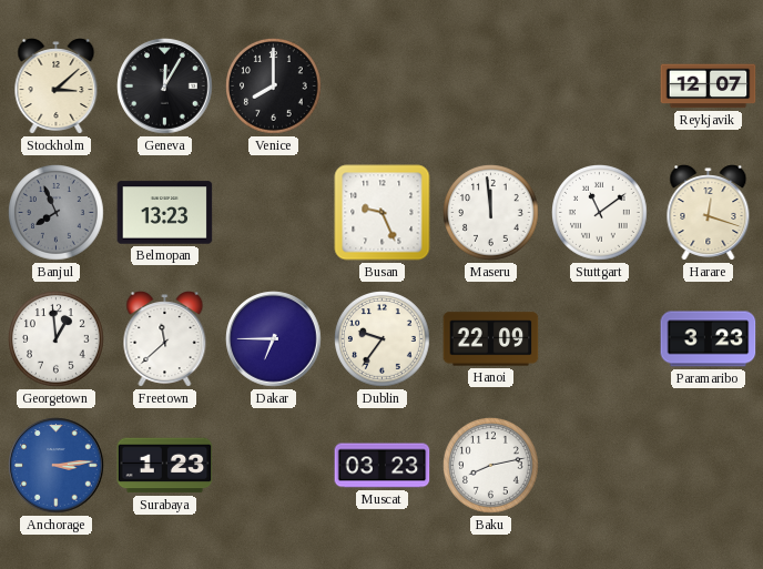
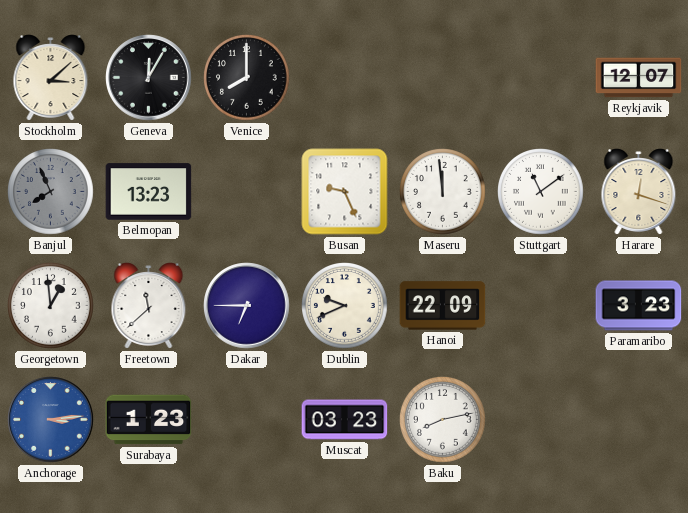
Dublin: 9:36 -> 9:41 (345, 306)
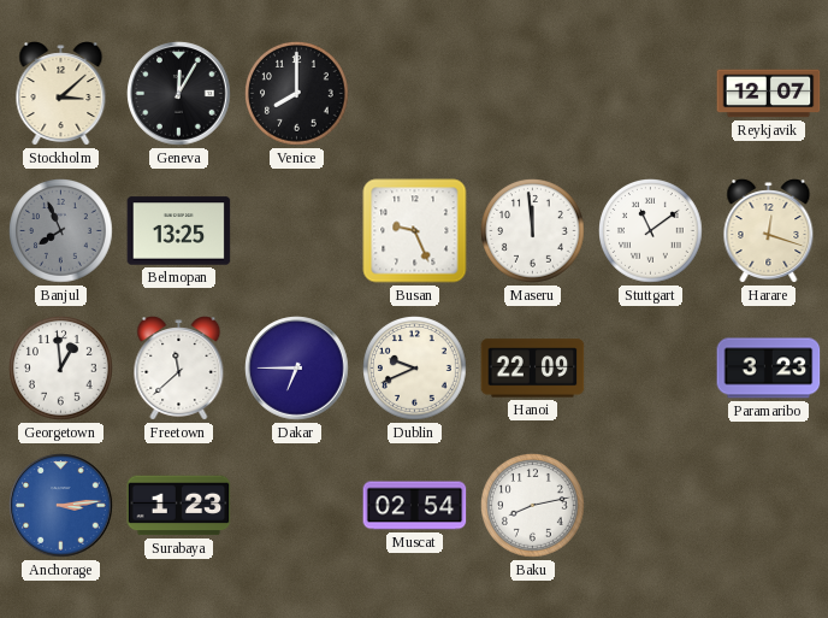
Belmopan: 13:23 -> 13:25 (179, 231)
Muscat: 03:23 -> 02:54 (415, 506)
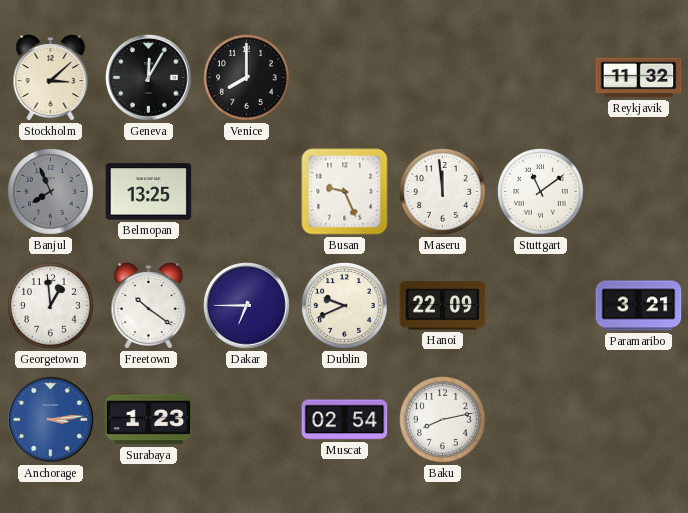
Reykjavik: 12:07 -> 11:32 (639, 78)
Harare: 12:18 -> none (769, 231)
Freetown: 11:38 -> 10:21 (149, 306)
Paramaribo: 3:23 -> 3:21 (639, 306)
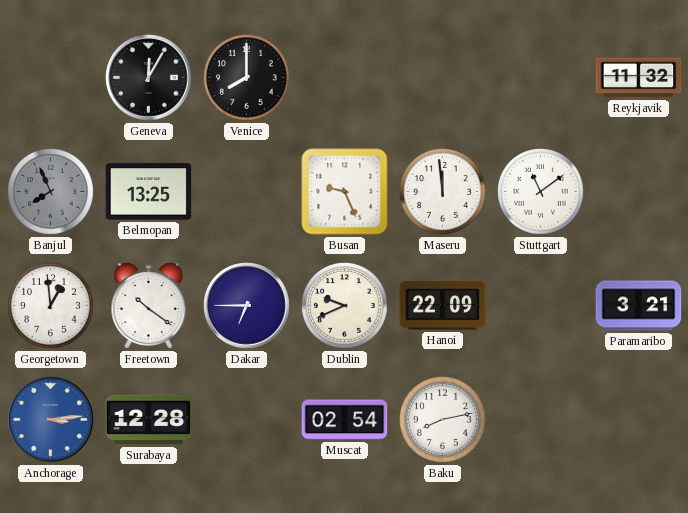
Stockholm: 3:08 -> none (51, 78)
Surabaya: 1:23 -> 12:28 (149, 420)
